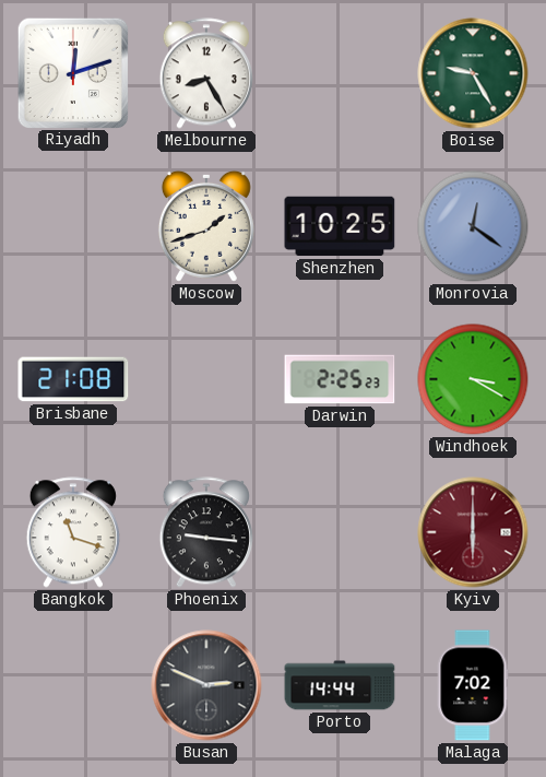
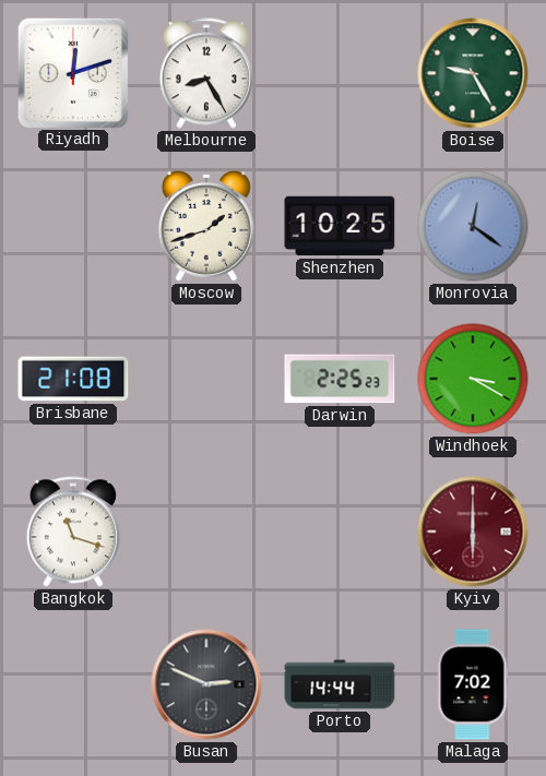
Phoenix: 9:16 -> none (206, 532)
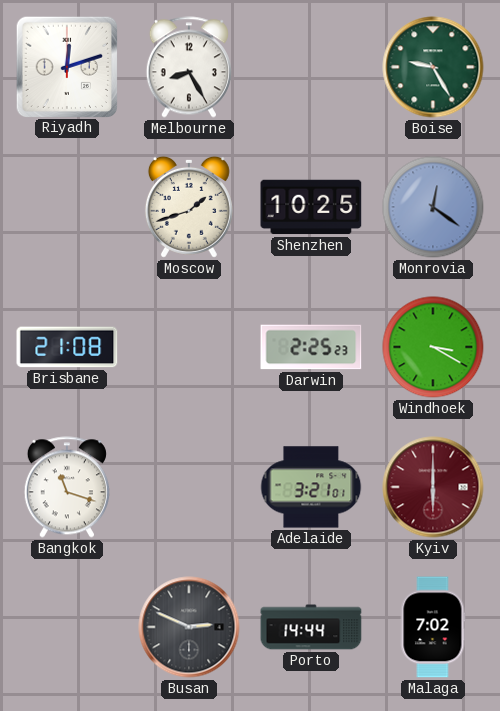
Adelaide: none -> 3:21 (311, 487)
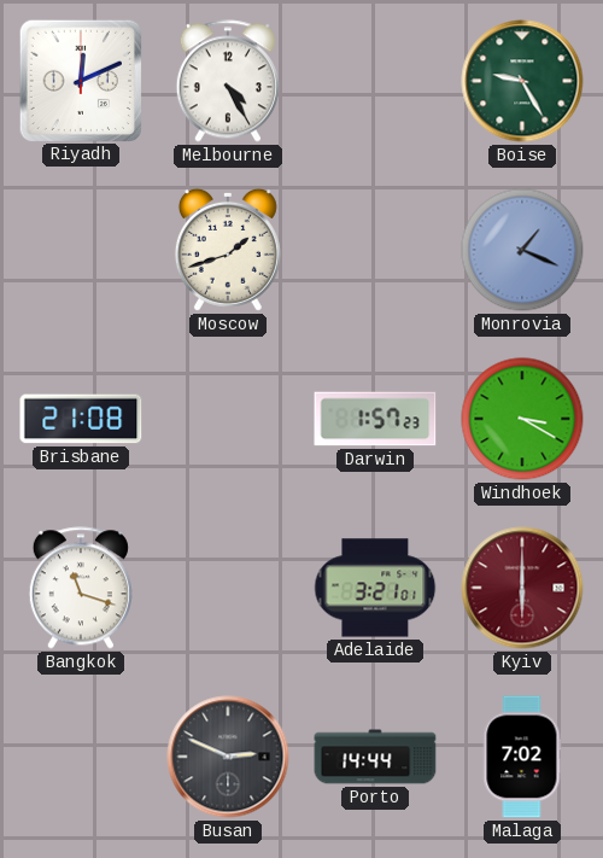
Riyadh: 12:12 -> 12:11 (80, 80)
Melbourne: 8:25 -> 4:25 (228, 81)
Shenzhen: 10:25 -> none (311, 207)
Monrovia: 12:21 -> 1:19 (522, 250)
Darwin: 2:25 -> 1:57 (375, 419)
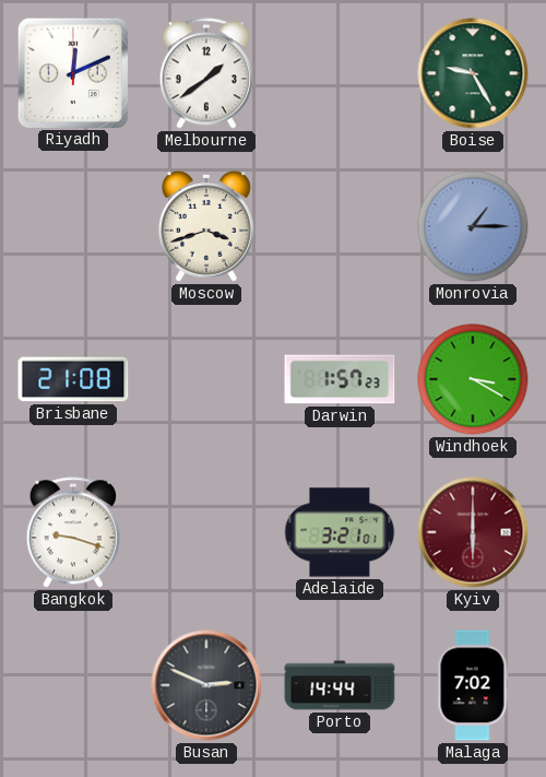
Melbourne: 4:25 -> 1:39 (206, 73)
Moscow: 1:42 -> 3:42 (206, 226)
Monrovia: 1:19 -> 1:15 (473, 226)
Bangkok: 11:18 -> 9:18 (73, 532)
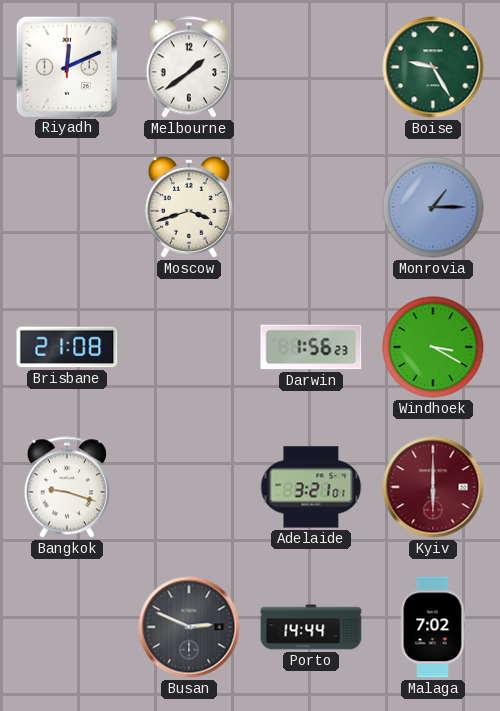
Darwin: 1:57 -> 1:56 (311, 347)
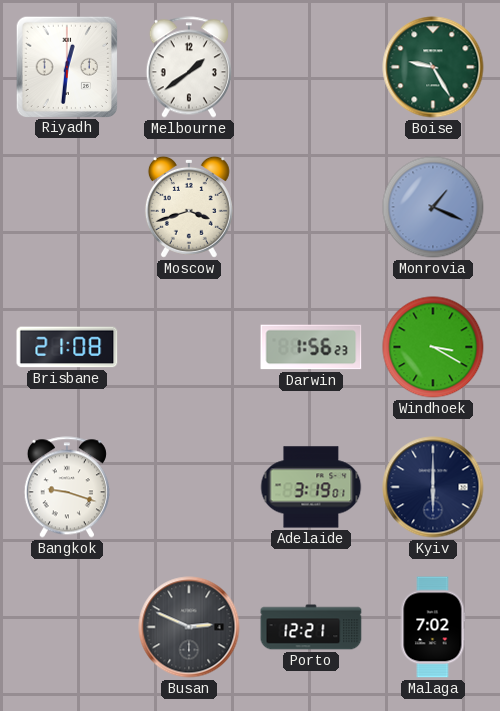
Riyadh: 12:11 -> 12:31 (66, 66)
Monrovia: 1:15 -> 1:19 (433, 207)
Adelaide: 3:21 -> 3:19 (311, 487)
Kyiv dial: burgundy -> navy (433, 487)
Porto: 14:44 -> 12:21 (311, 627)
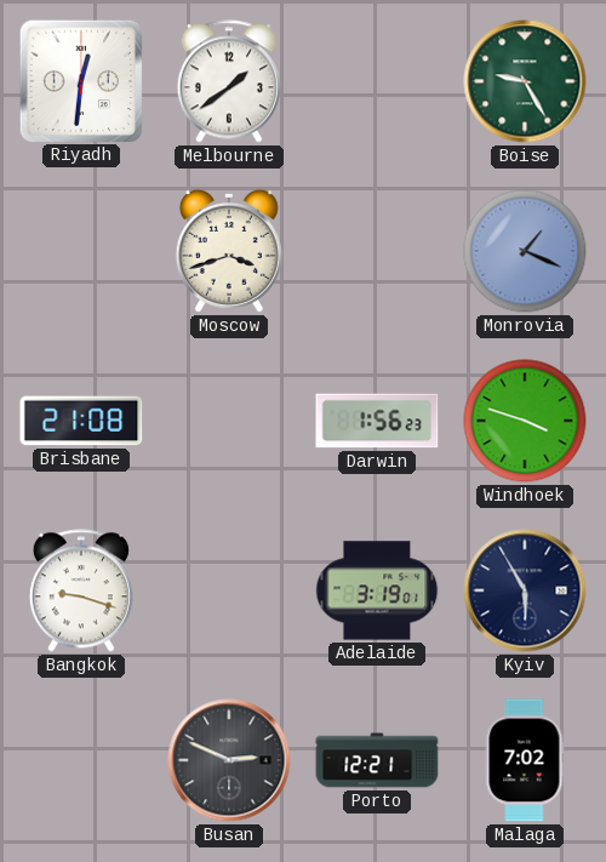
Windhoek: 3:20 -> 3:48 (525, 421)
Kyiv: 6:00 -> 5:55 (525, 590)
